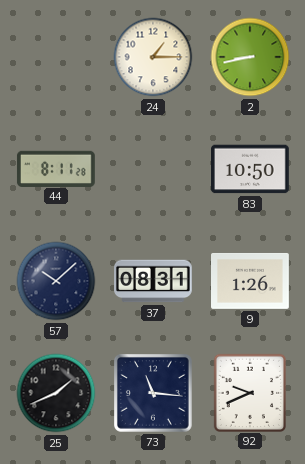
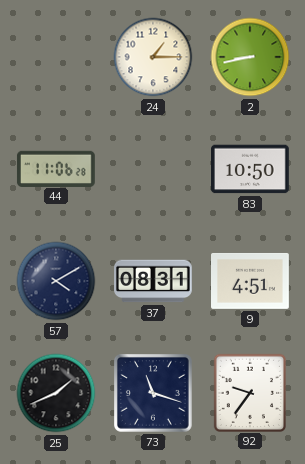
44: 8:11 -> 11:06 (56, 168)
57: 10:08 -> 4:10 (56, 281)
9: 1:26 -> 4:51 (251, 281)
73: 11:16 -> 11:18 (154, 394)
92: 9:41 -> 9:36 (249, 392)
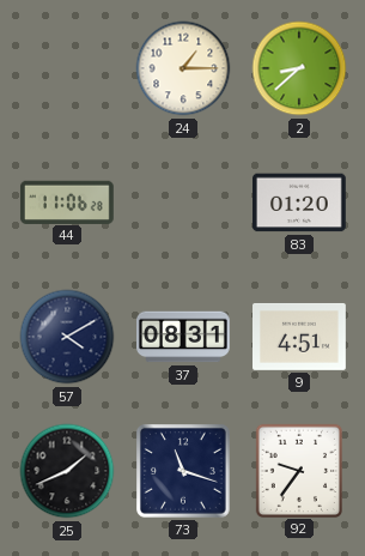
2: 8:43 -> 8:38 (299, 68)
83: 10:50 -> 01:20 (300, 203)
